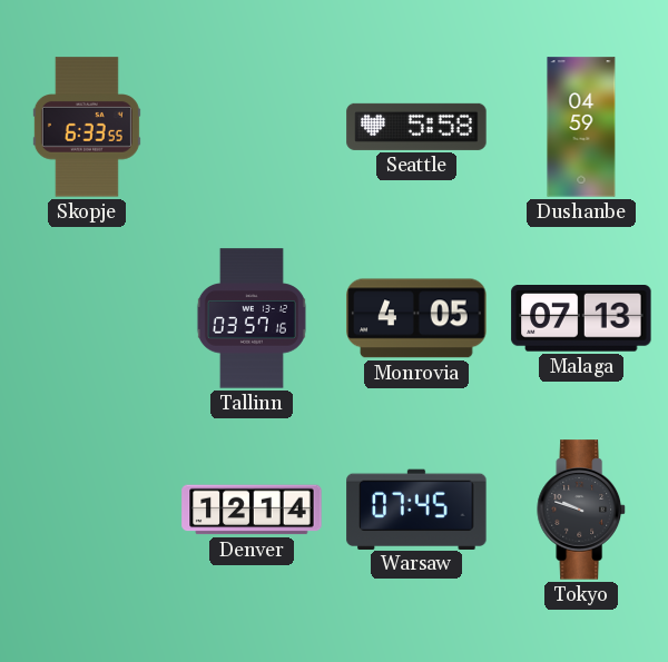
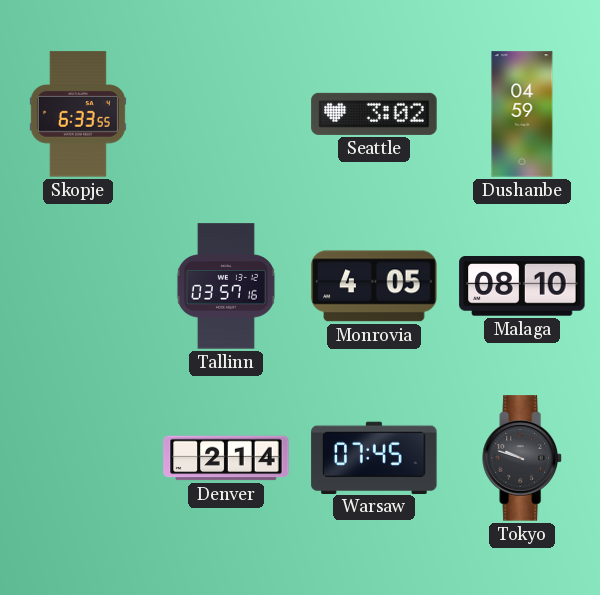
Seattle: 5:58 -> 3:02 (374, 114)
Malaga: 07:13 -> 08:10 (522, 287)
Denver: 12:14 -> 2:14 (226, 458)
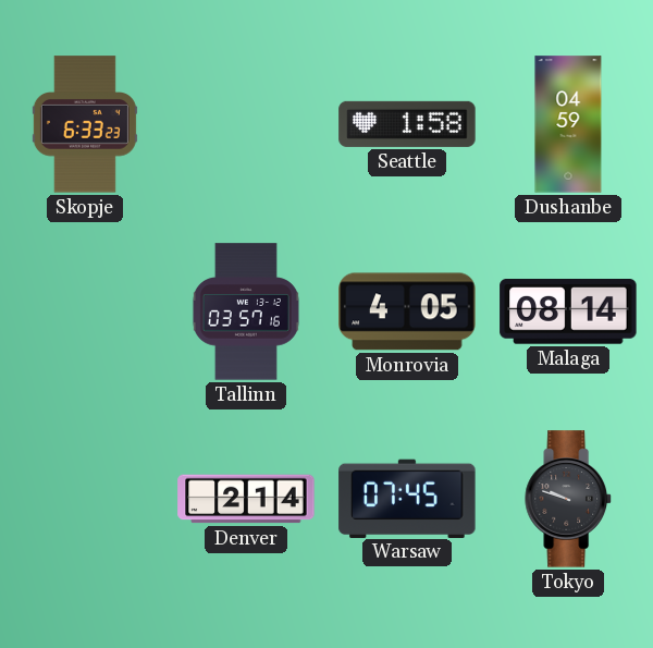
Skopje: 6:33:55 -> 6:33:23 (85, 124)
Seattle: 3:02 -> 1:58 (407, 124)
Malaga: 08:10 -> 08:14 (568, 313)
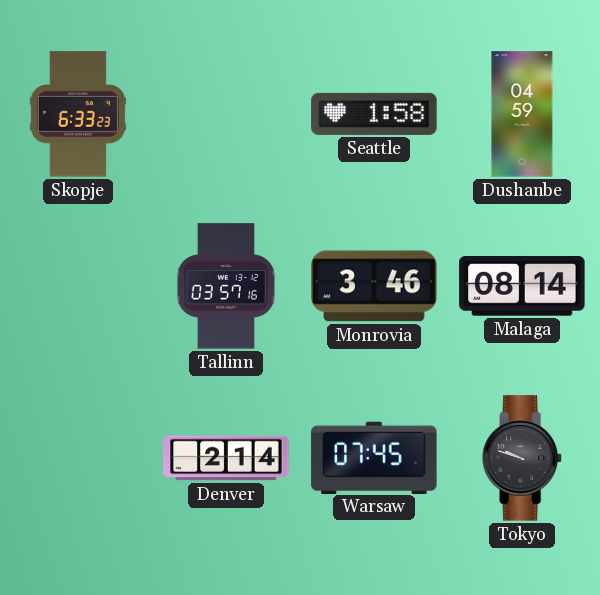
Monrovia: 4:05 -> 3:46 (374, 286)
